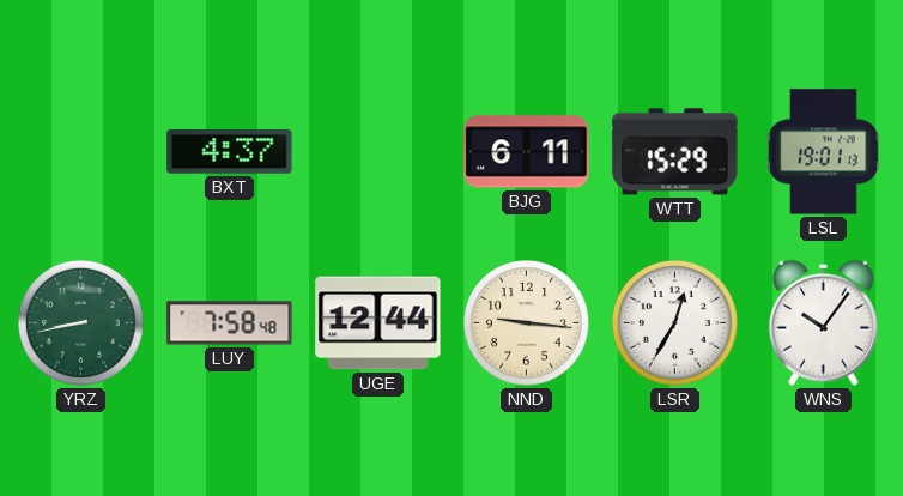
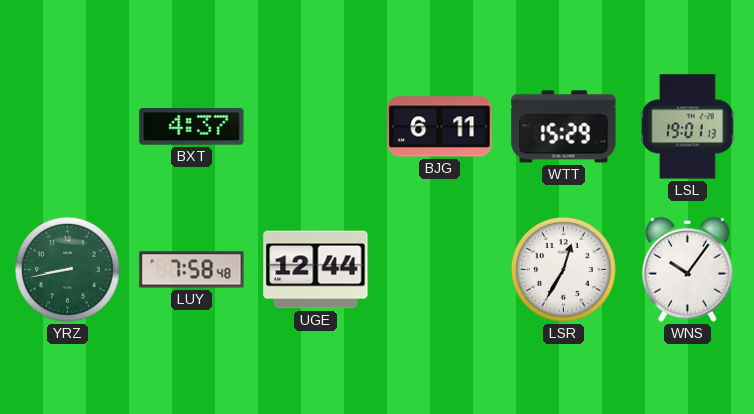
NND: 9:16 -> none (526, 322)
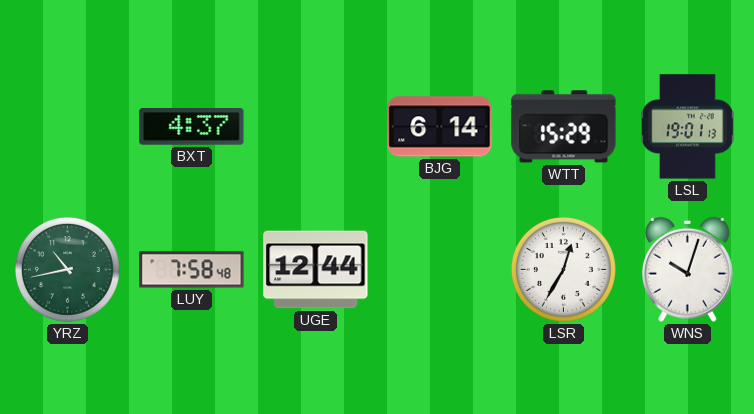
BJG: 6:11 -> 6:14 (440, 127)
YRZ: 8:43 -> 10:43 (67, 269)
WNS: 10:06 -> 10:03 (687, 269)
